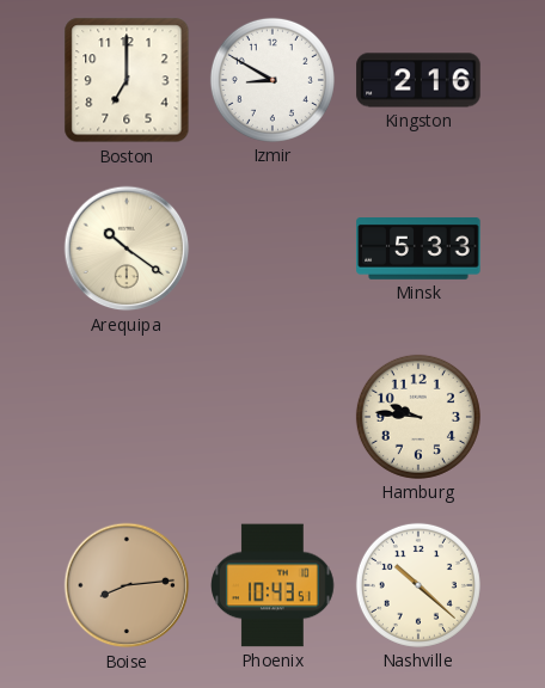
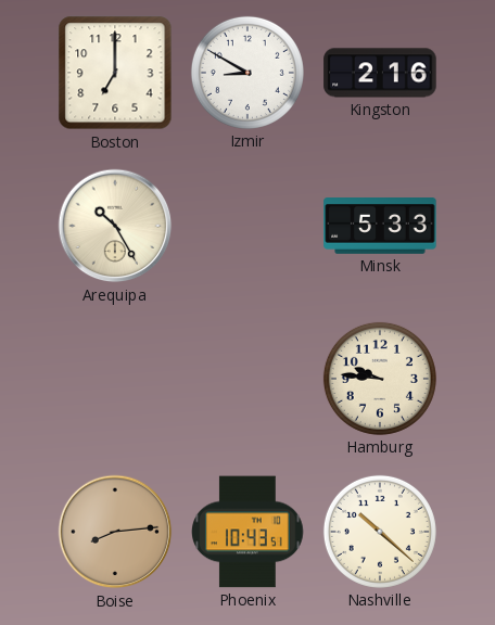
Arequipa: 10:21 -> 10:25 (115, 226)
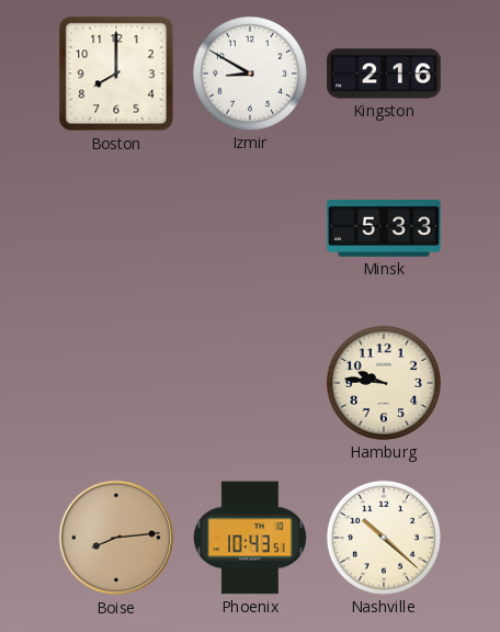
Boston: 7:00 -> 8:00 (116, 74)
Arequipa: 10:25 -> none (115, 226)
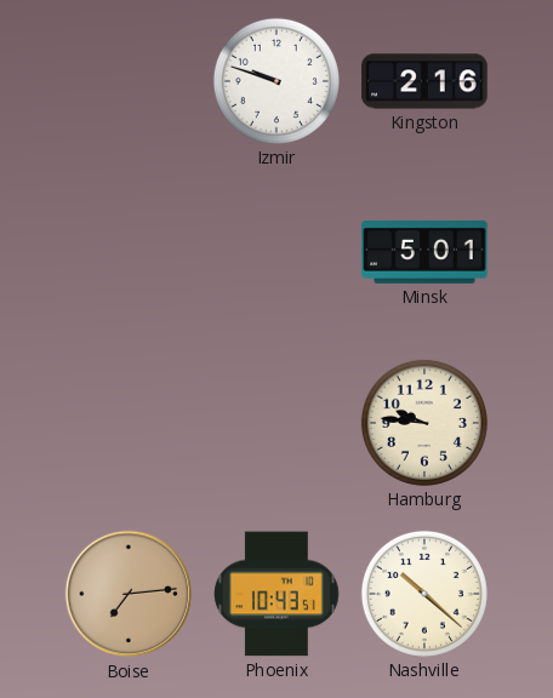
Boston: 8:00 -> none (116, 74)
Izmir: 8:50 -> 9:48 (276, 81)
Minsk: 5:33 -> 5:01 (424, 253)
Boise: 8:14 -> 7:14 (129, 594)
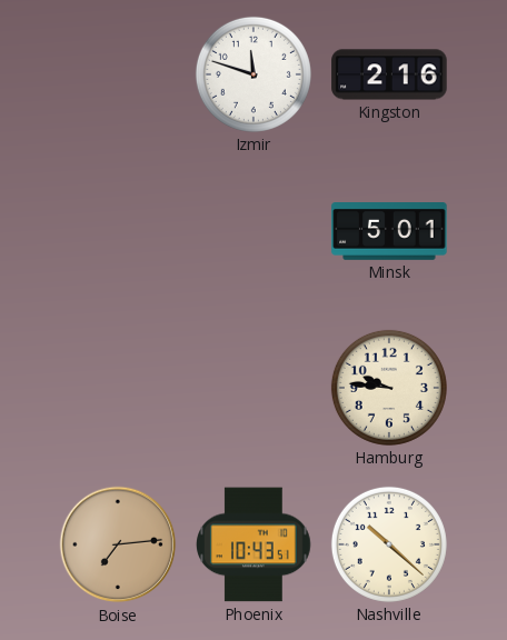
Izmir: 9:48 -> 11:48 (254, 74)
